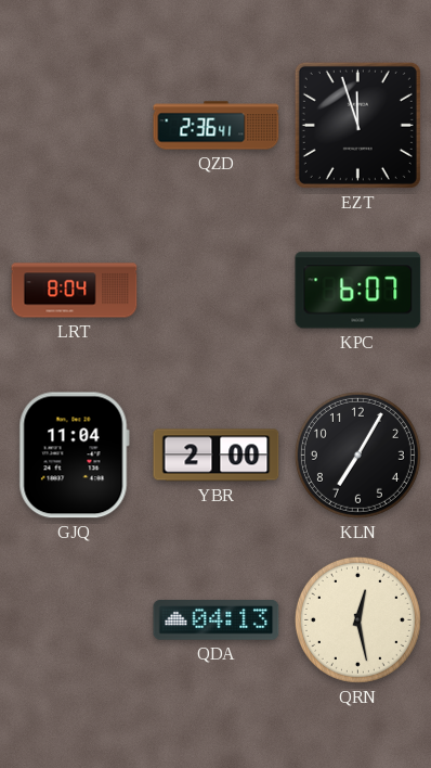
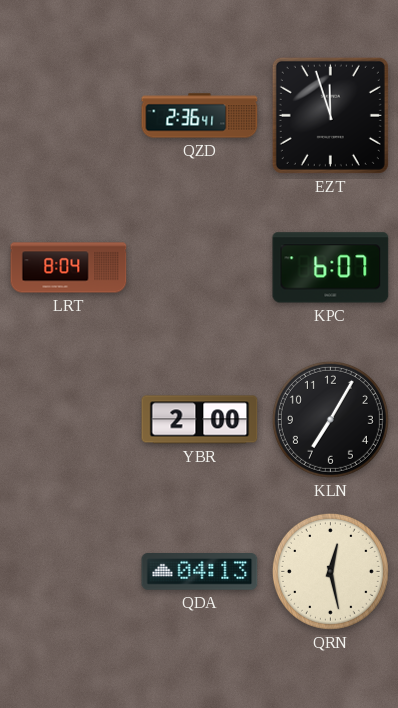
GJQ: 11:04 -> none (74, 456)
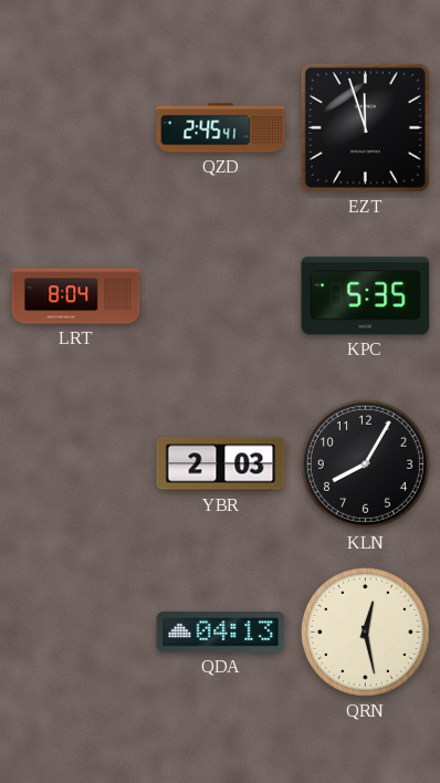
QZD: 2:36 -> 2:45 (221, 128)
KPC: 6:07 -> 5:35 (366, 296)
YBR: 2:00 -> 2:03 (221, 464)
KLN: 7:05 -> 8:05 (365, 463)
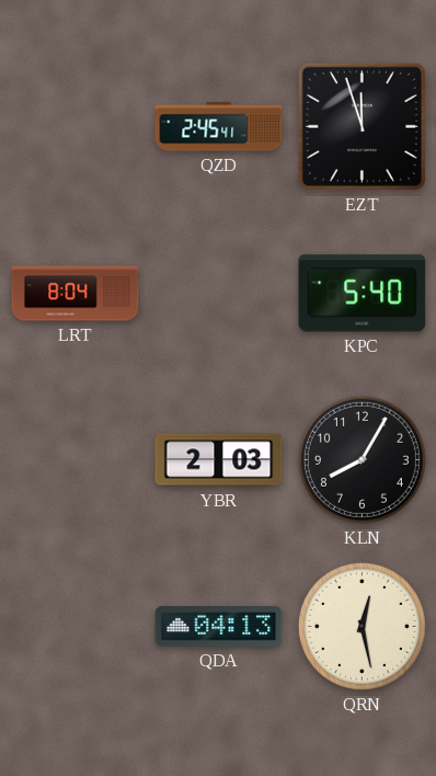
KPC: 5:35 -> 5:40 (363, 294)
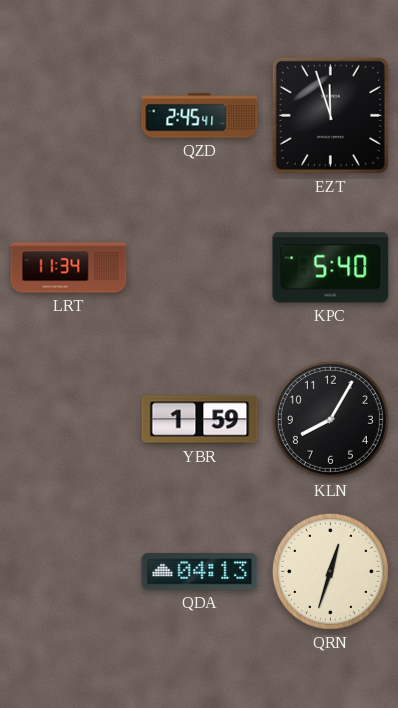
LRT: 8:04 -> 11:34 (69, 268)
YBR: 2:03 -> 1:59 (200, 420)
QRN: 12:28 -> 12:33 (330, 571)
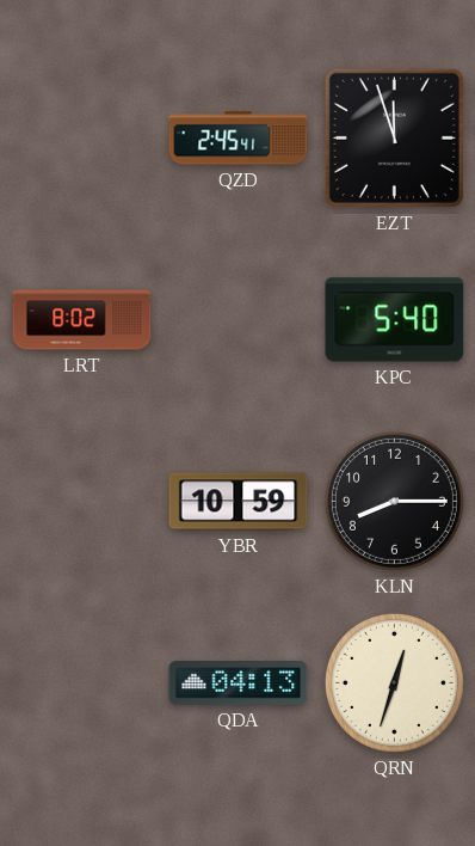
LRT: 11:34 -> 8:02 (82, 320)
YBR: 1:59 -> 10:59 (239, 502)
KLN: 8:05 -> 8:15 (394, 501)
